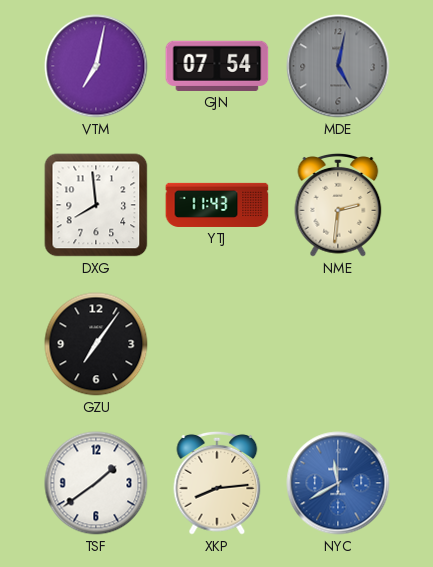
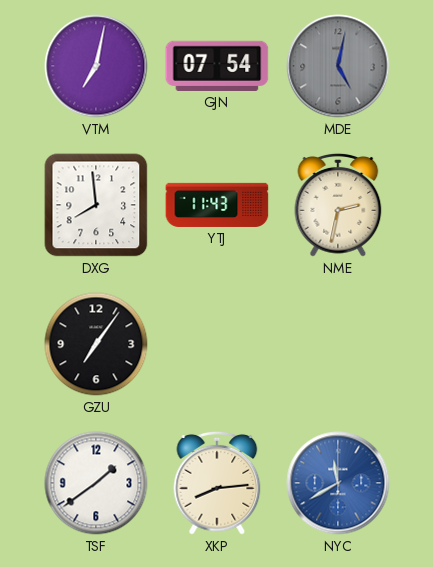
NME: 2:31 -> 2:32 (338, 205)
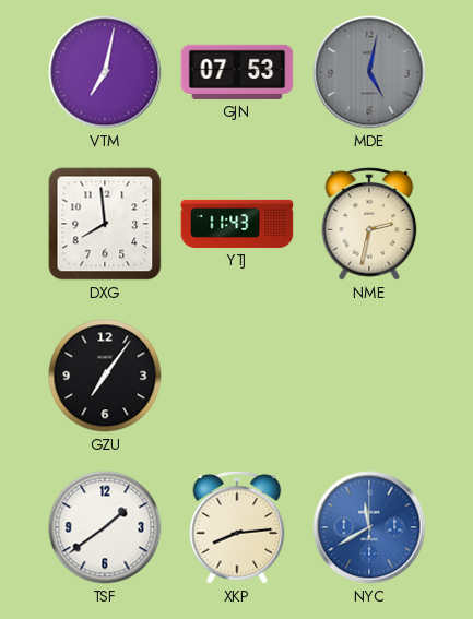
GJN: 07:54 -> 07:53 (237, 72)
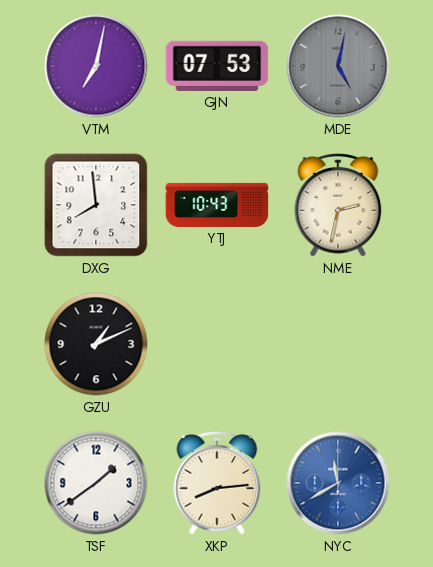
YTJ: 11:43 -> 10:43 (217, 205)
GZU: 7:06 -> 1:11 (96, 344)
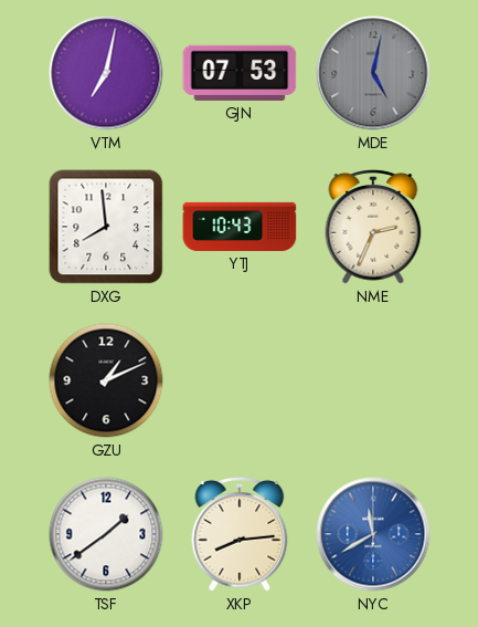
NME: 2:32 -> 2:34 (373, 227)
